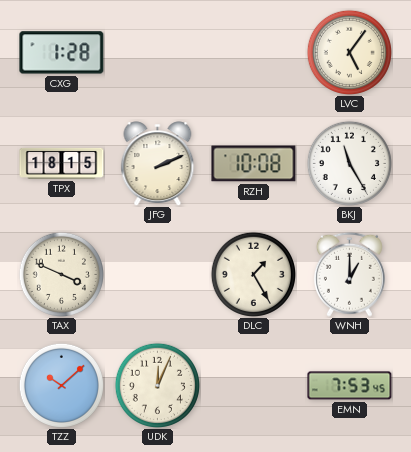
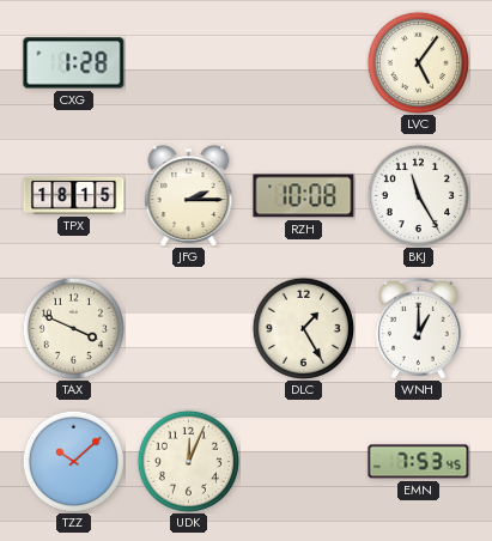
JFG: 2:11 -> 2:15 (189, 195)
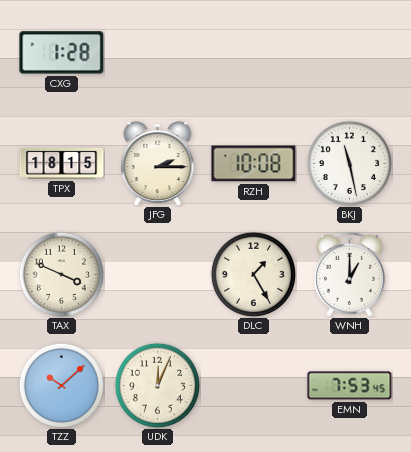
LVC: 5:06 -> none (418, 62)
BKJ: 11:25 -> 11:28 (349, 163)
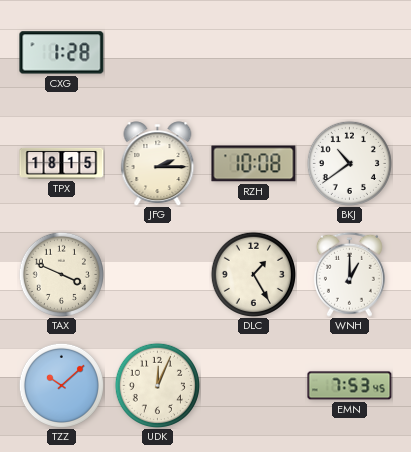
BKJ: 11:28 -> 10:39 (349, 163)
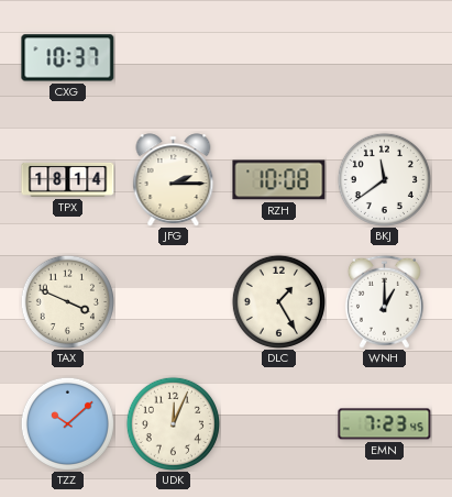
CXG: 1:28 -> 10:37 (68, 58)
TPX: 18:15 -> 18:14 (68, 179)
BKJ: 10:39 -> 11:39 (384, 179)
EMN: 7:53 -> 7:23 (385, 424)
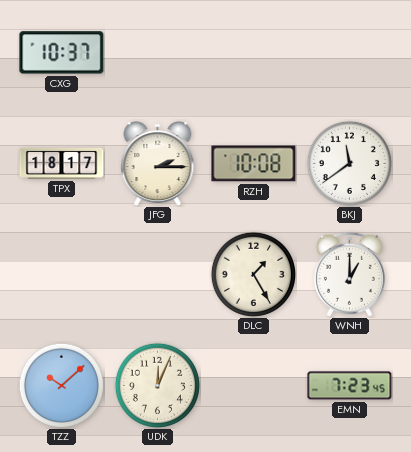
TPX: 18:14 -> 18:17 (62, 163)
TAX: 3:49 -> none (67, 301)
